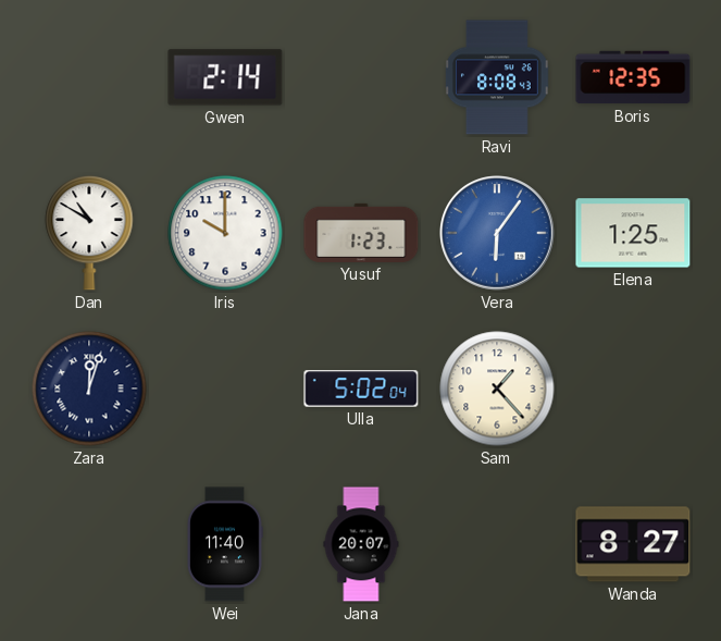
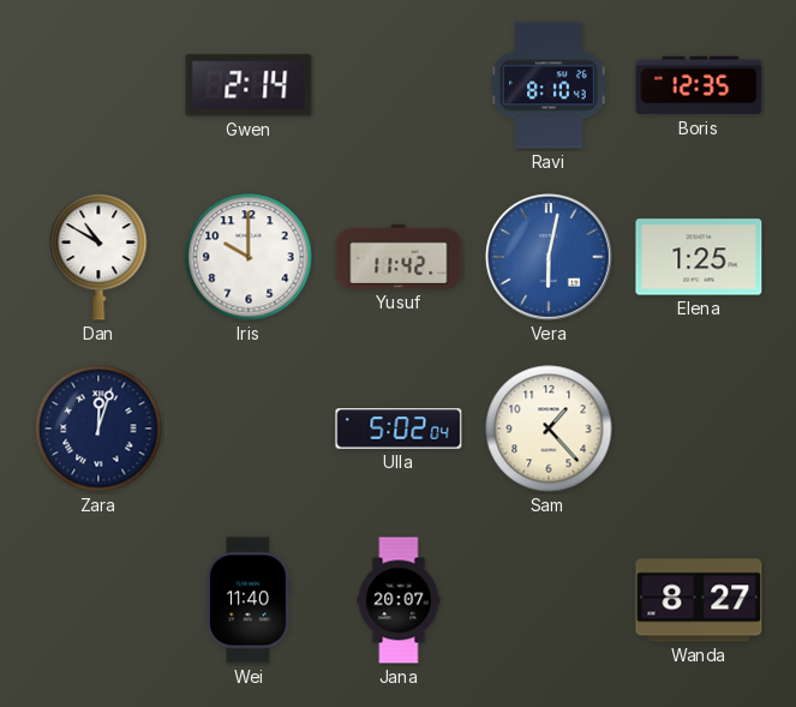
Ravi: 8:08 -> 8:10 (549, 85)
Yusuf: 1:23 -> 11:42 (399, 257)
Vera: 6:06 -> 6:02 (550, 258)
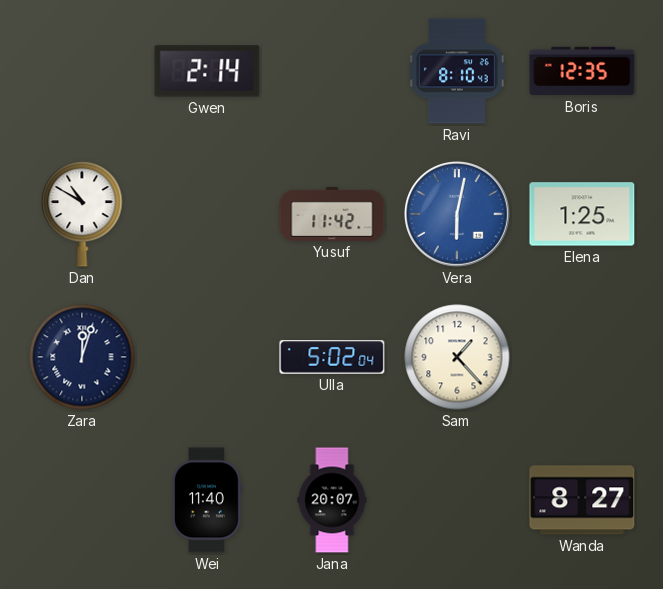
Iris: 10:00 -> none (249, 257)
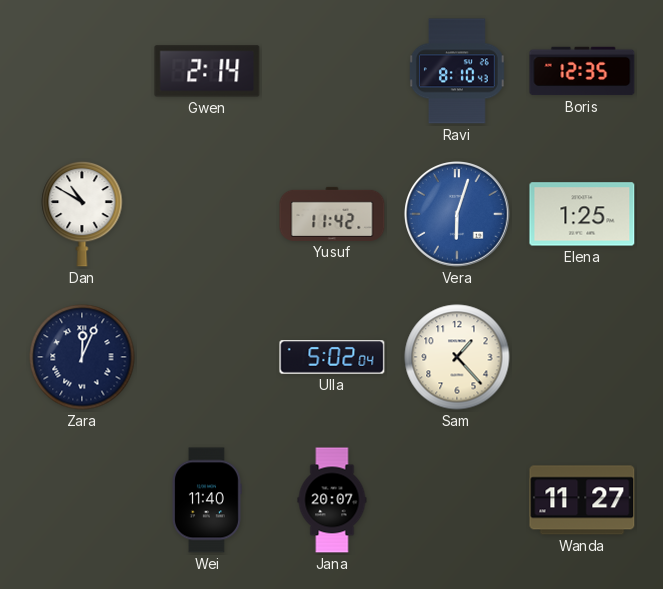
Vera: 6:02 -> 6:03 (458, 215)
Zara: 12:03 -> 12:04 (82, 357)
Wanda: 8:27 -> 11:27 (582, 500)
